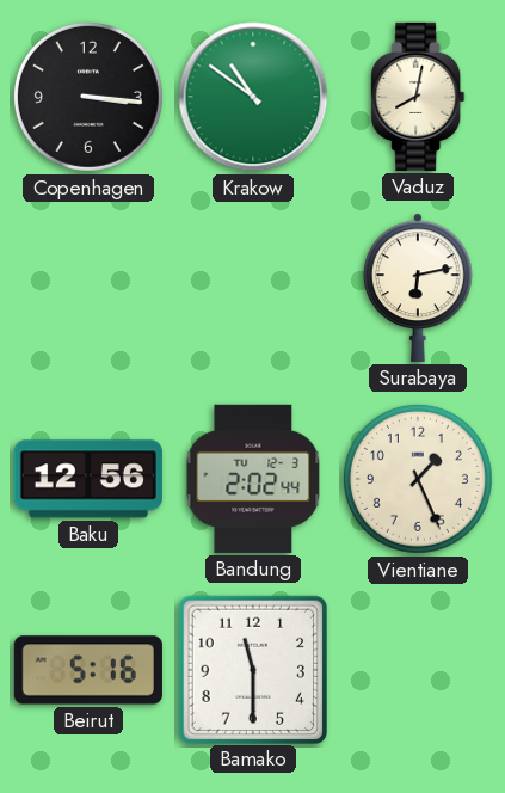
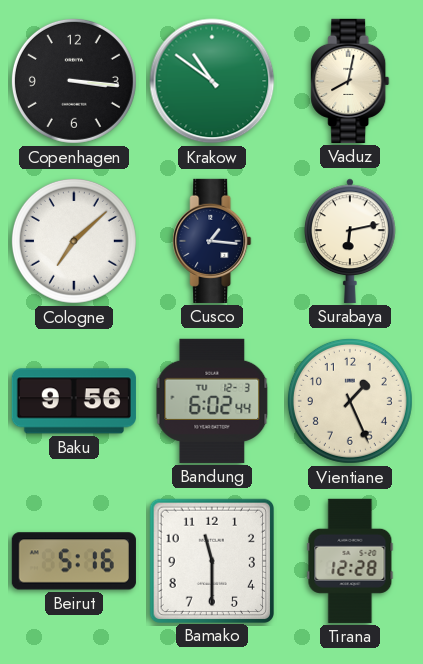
Cologne: none -> 7:08 (74, 241)
Cusco: none -> 1:16 (212, 241)
Baku: 12:56 -> 9:56 (74, 401)
Bandung: 2:02 -> 6:02 (212, 401)
Tirana: none -> 12:28 (350, 561)
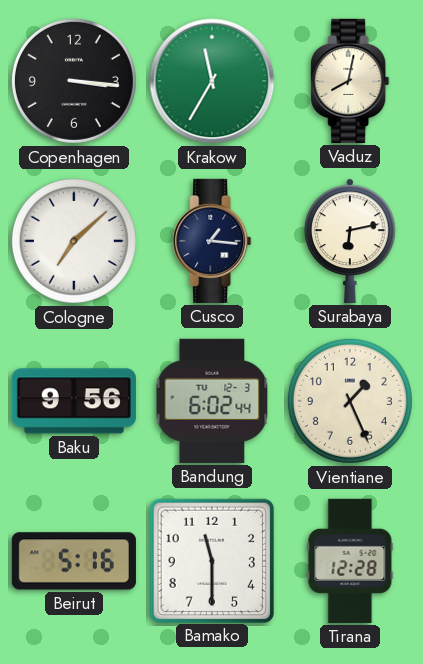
Krakow: 10:51 -> 11:35 (212, 81)
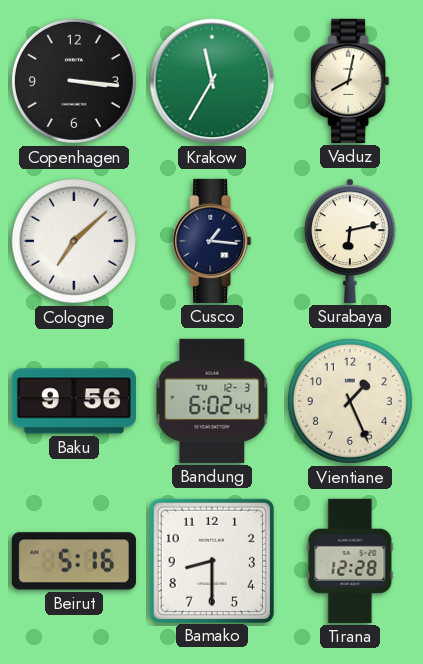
Bamako: 11:30 -> 8:30 (211, 560)
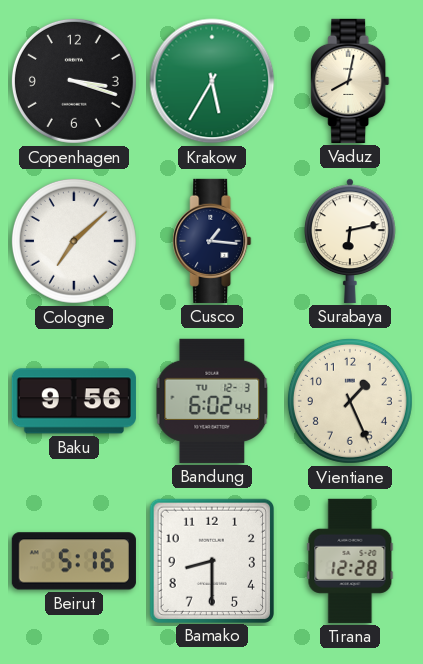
Copenhagen: 3:16 -> 3:18 (74, 81)
Krakow: 11:35 -> 5:35 (212, 81)
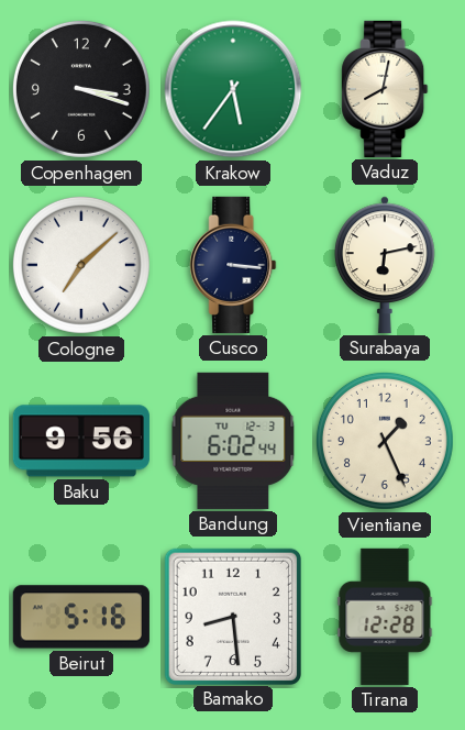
Krakow: 5:35 -> 5:36 (233, 89)
Cusco: 1:16 -> 3:16 (233, 265)
Bamako: 8:30 -> 8:29 (232, 616)
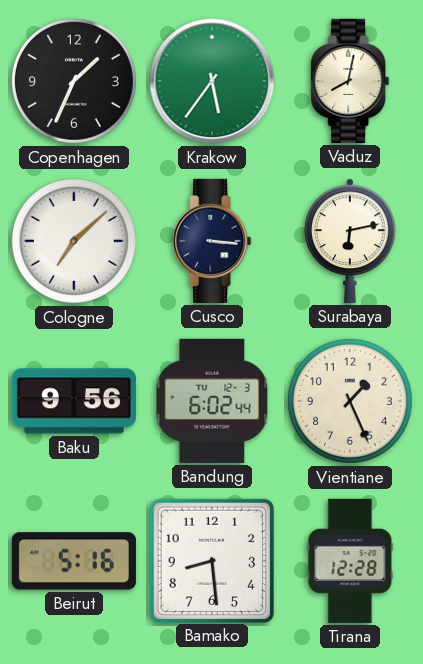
Copenhagen: 3:18 -> 1:34 (74, 81)
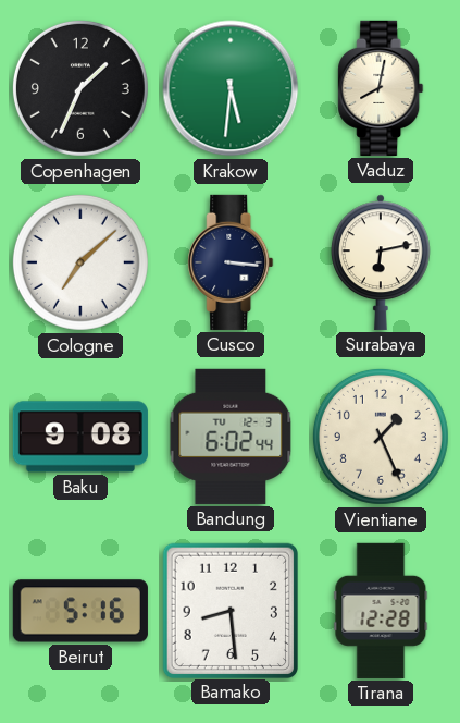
Krakow: 5:36 -> 5:31 (231, 88)
Baku: 9:56 -> 9:08 (80, 437)
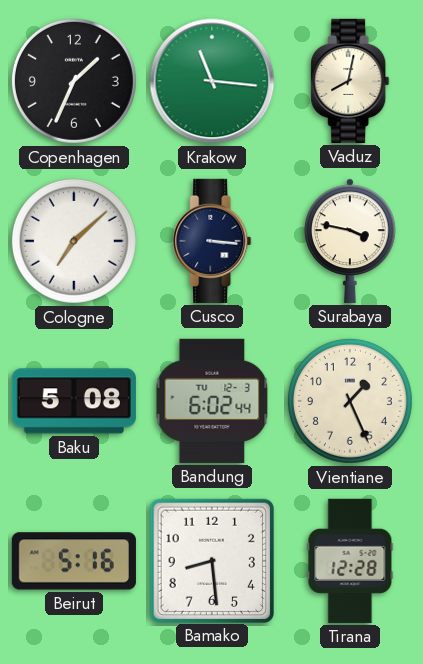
Krakow: 5:31 -> 11:16 (212, 81)
Surabaya: 6:13 -> 3:47 (351, 241)
Baku: 9:08 -> 5:08 (74, 401)
